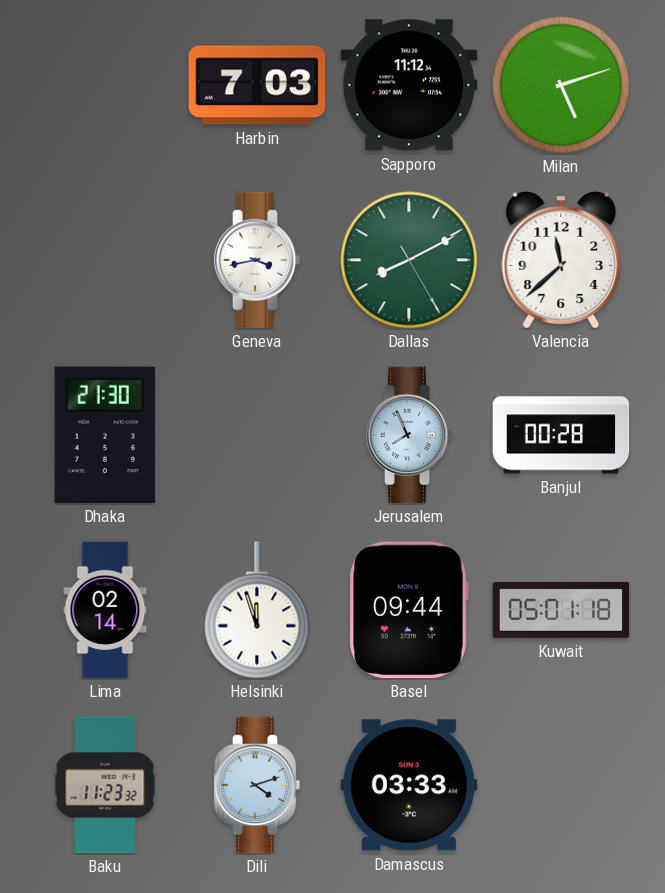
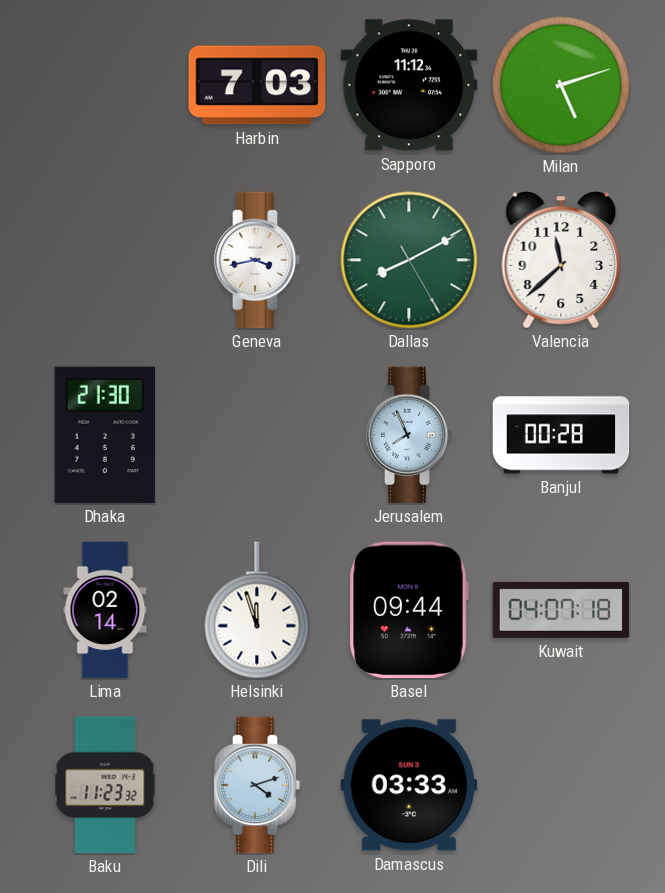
Kuwait: 05:01 -> 04:07 (561, 610)
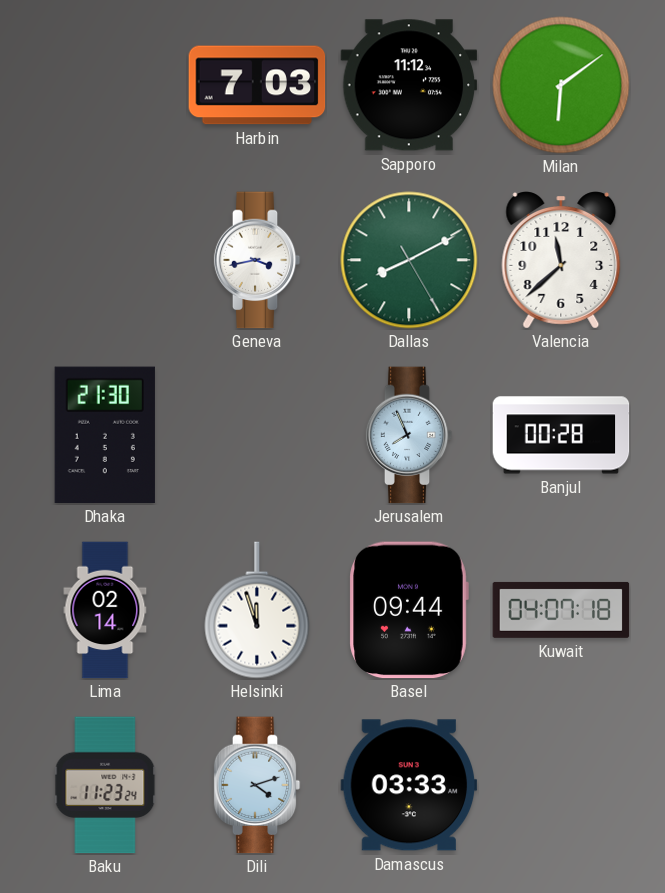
Milan: 5:12 -> 6:09 (561, 85)
Baku: 11:23:32 -> 11:23:24 (105, 785)
